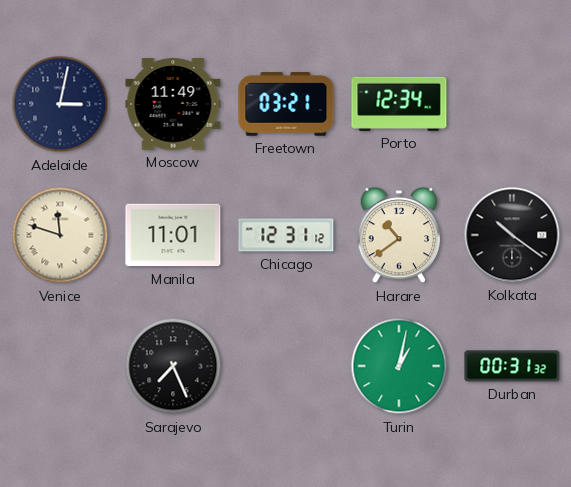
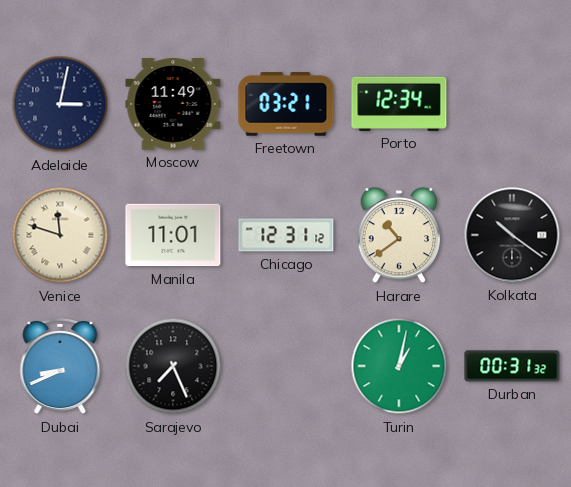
Dubai: none -> 8:41 (60, 367)
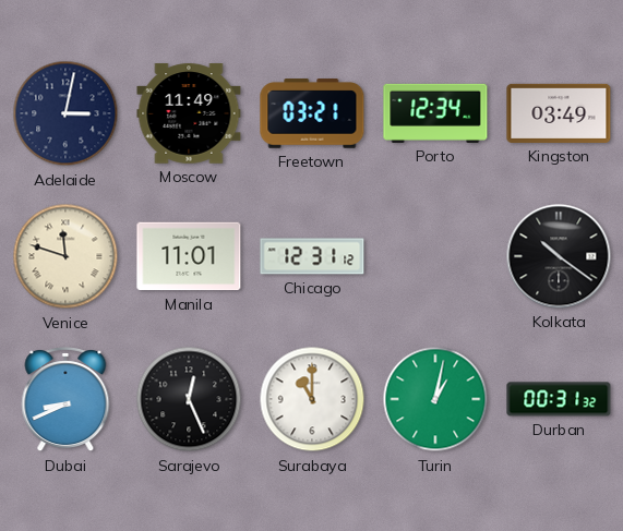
Kingston: none -> 03:49 (559, 113)
Harare: 10:39 -> none (399, 235)
Sarajevo: 7:26 -> 12:26 (189, 399)
Surabaya: none -> 11:00 (312, 399)
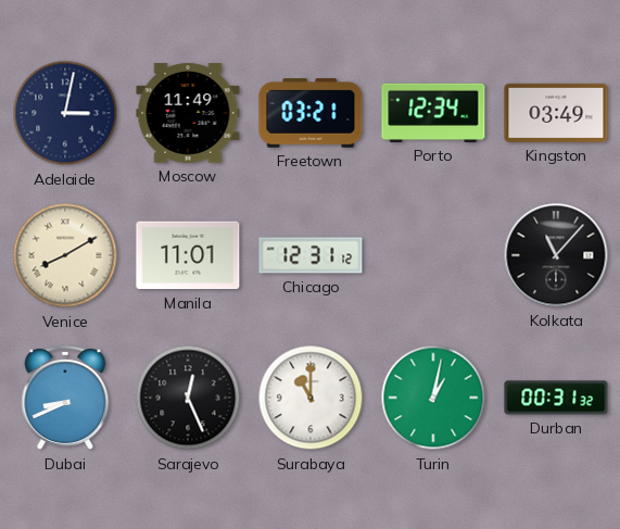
Venice: 11:48 -> 8:10 (65, 255)
Kolkata: 10:21 -> 11:07 (556, 255)
